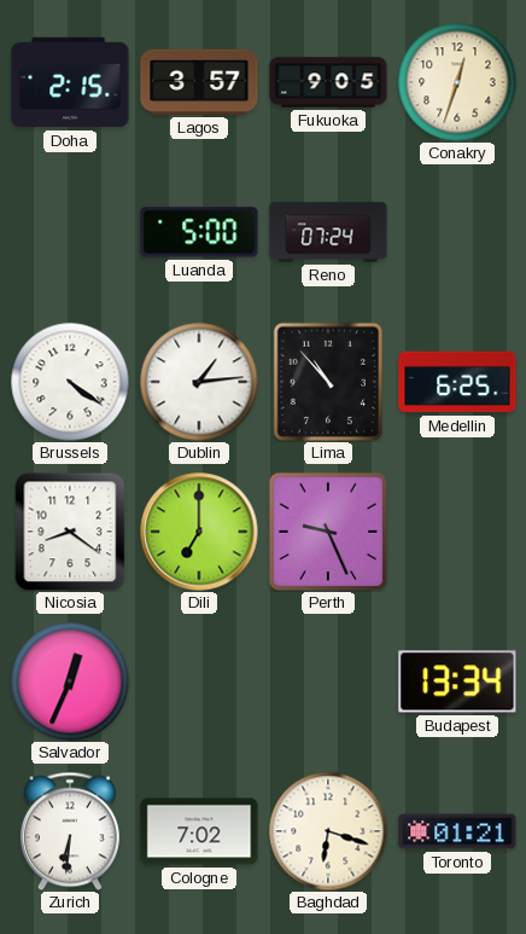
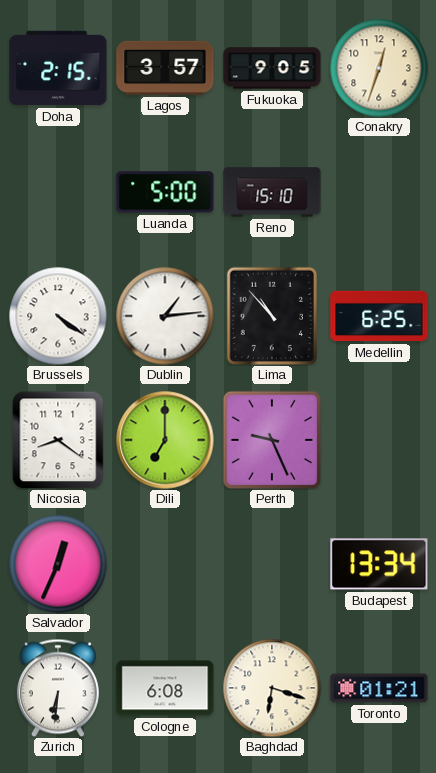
Reno: 07:24 -> 15:10 (272, 192)
Cologne: 7:02 -> 6:08 (165, 688)
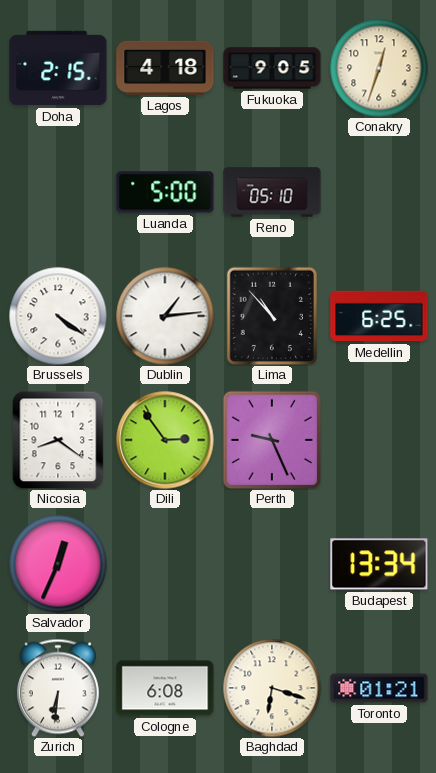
Lagos: 3:57 -> 4:18 (165, 68)
Reno: 15:10 -> 05:10 (272, 192)
Dili: 7:00 -> 2:54 (165, 440)
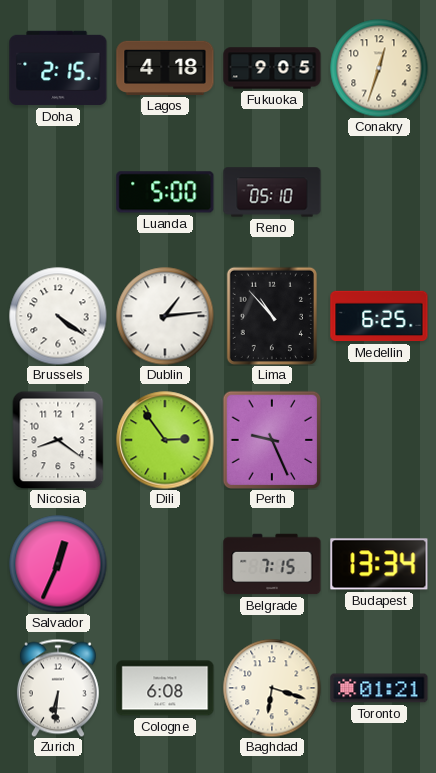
Belgrade: none -> 7:15 (272, 564)
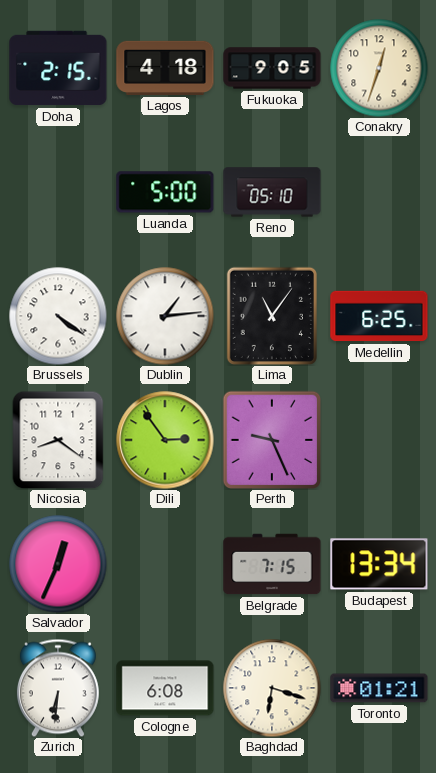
Lima: 10:53 -> 11:06 (272, 315)
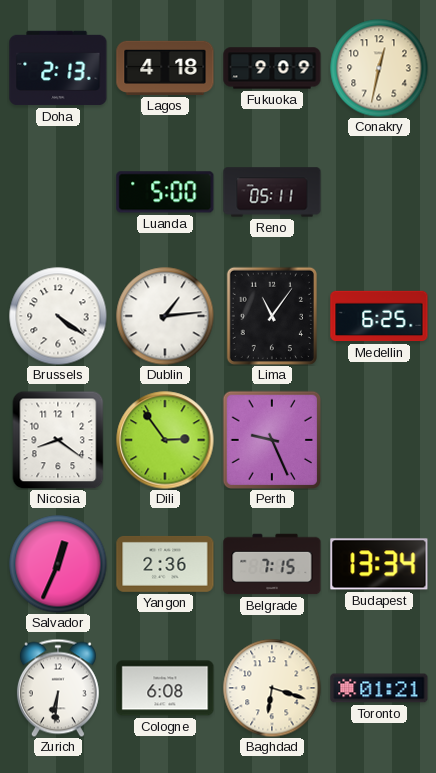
Doha: 2:15 -> 2:13 (58, 68)
Fukuoka: 9:05 -> 9:09 (272, 68)
Conakry: 12:33 -> 12:32 (379, 68)
Reno: 05:10 -> 05:11 (272, 192)
Yangon: none -> 2:36 (165, 564)
